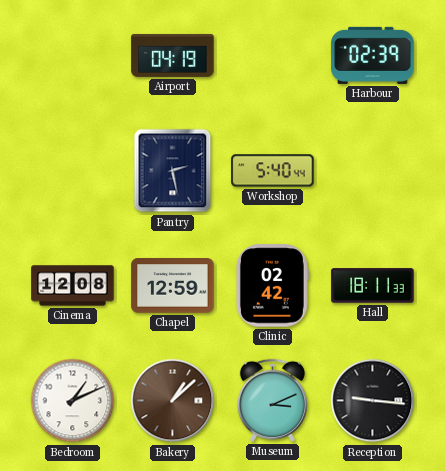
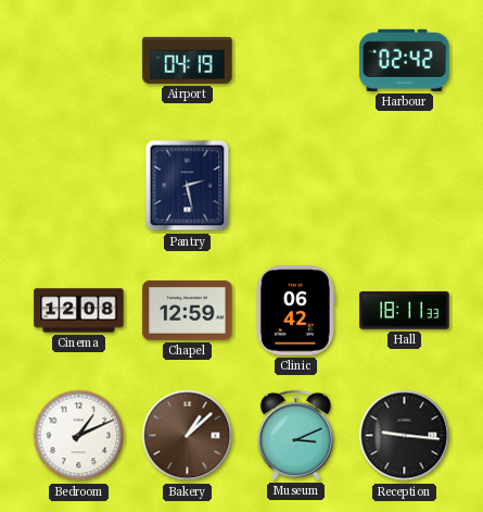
Harbour: 02:39 -> 02:42 (405, 60)
Workshop: 5:40 -> none (273, 171)
Clinic: 02:42 -> 06:42 (295, 311)
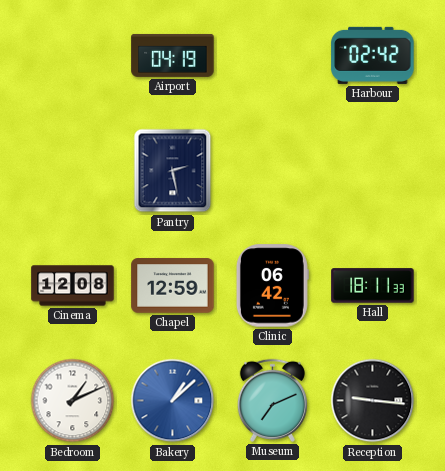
Bakery dial: brown -> blue (173, 401)
Museum: 3:11 -> 7:11 (272, 400)
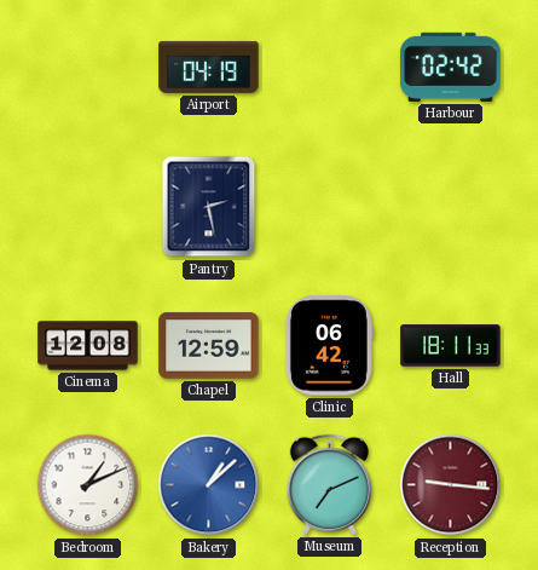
Reception dial: black -> burgundy (451, 485)
